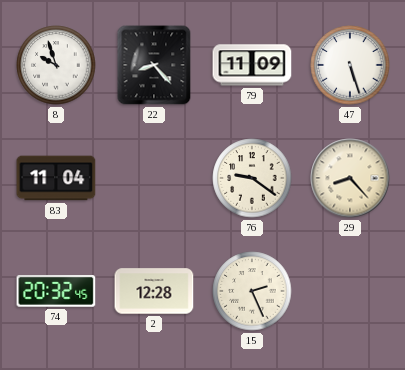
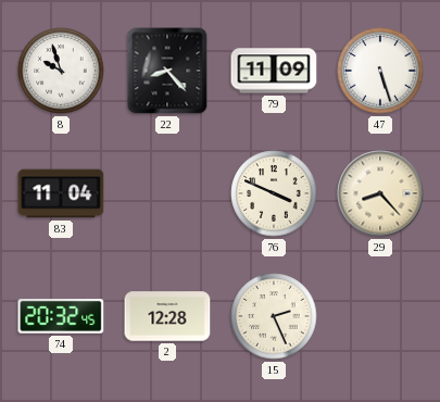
76: 9:21 -> 3:49 (274, 193)
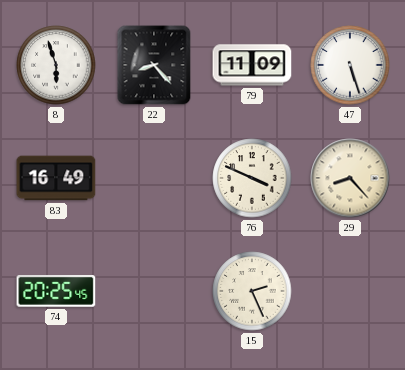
8: 9:57 -> 5:57 (56, 65)
83: 11:04 -> 16:49 (56, 178)
74: 20:32 -> 20:25 (56, 292)
2: 12:28 -> none (167, 316)
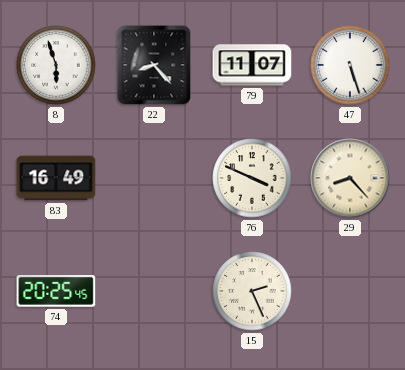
79: 11:09 -> 11:07 (252, 65)
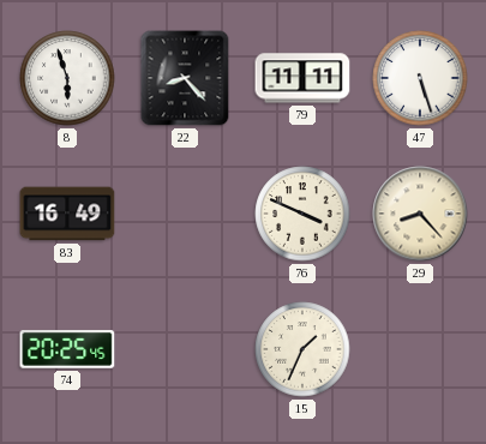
79: 11:07 -> 11:11 (302, 78)
15: 2:26 -> 1:34 (302, 349)
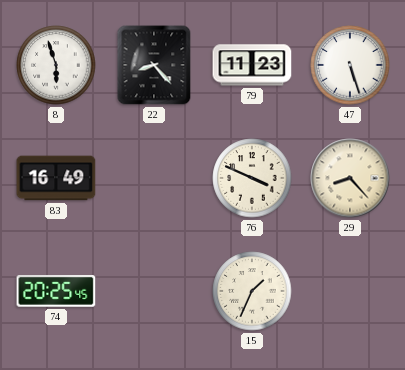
79: 11:11 -> 11:23 (252, 65)
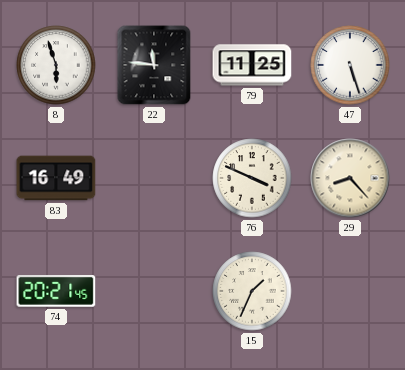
22: 8:23 -> 11:46 (154, 65)
79: 11:23 -> 11:25 (252, 65)
74: 20:25 -> 20:21 (56, 292)
